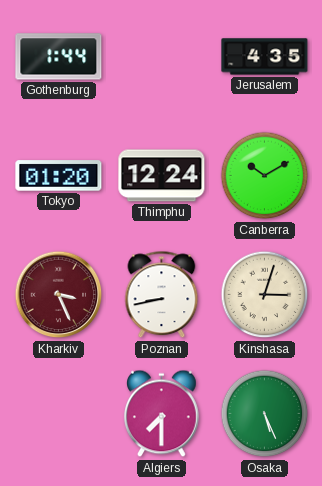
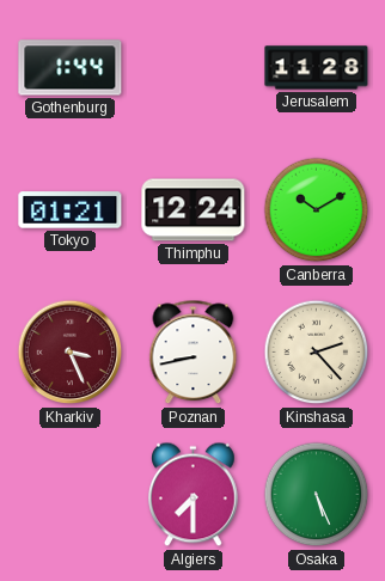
Jerusalem: 4:35 -> 11:28 (317, 68)
Tokyo: 01:20 -> 01:21 (71, 210)
Kinshasa: 3:03 -> 2:23 (317, 353)
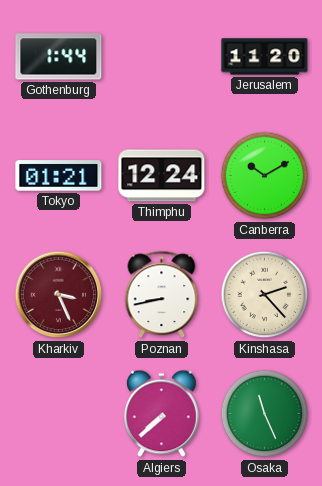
Jerusalem: 11:28 -> 11:20 (265, 57)
Algiers: 7:30 -> 7:38 (162, 414)
Osaka: 5:26 -> 11:26 (265, 414)
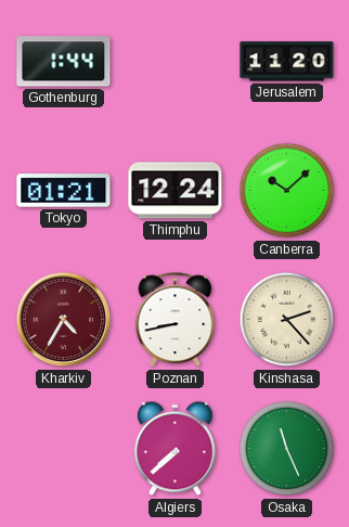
Canberra: 10:10 -> 10:08 (287, 191)
Kharkiv: 3:26 -> 4:35 (64, 320)
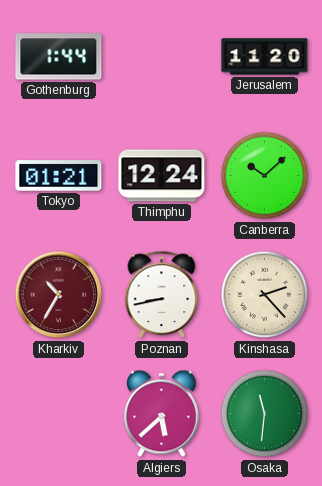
Kharkiv: 4:35 -> 10:35 (59, 295)
Algiers: 7:38 -> 5:38 (162, 414)
Osaka: 11:26 -> 11:31 (265, 414)
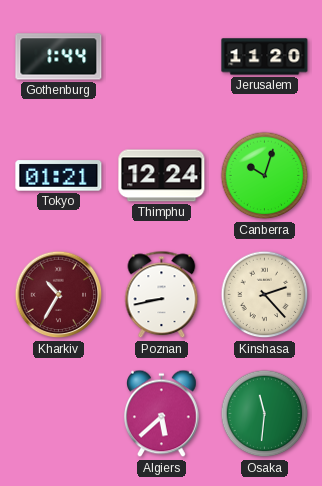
Canberra: 10:08 -> 10:03 (265, 176)
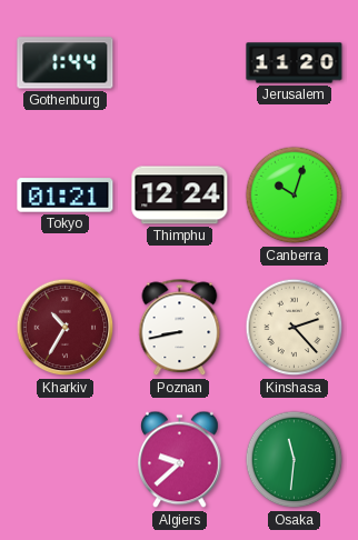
Algiers: 5:38 -> 9:38 (180, 460)
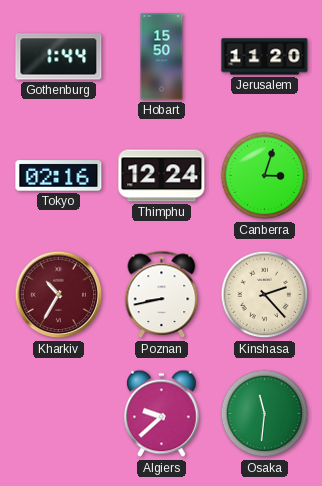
Hobart: none -> 15:50 (162, 57)
Tokyo: 01:21 -> 02:16 (59, 176)
Canberra: 10:03 -> 3:03 (265, 176)
